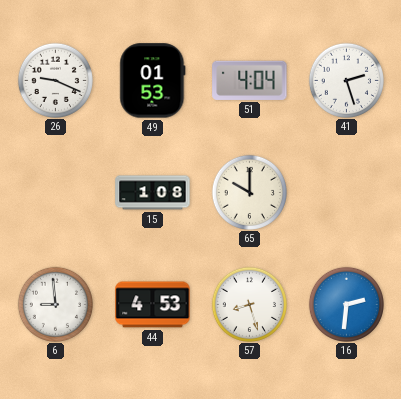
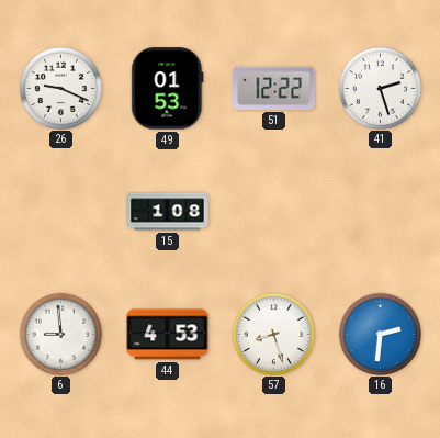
51: 4:04 -> 12:22 (274, 88)
65: 10:00 -> none (249, 192)
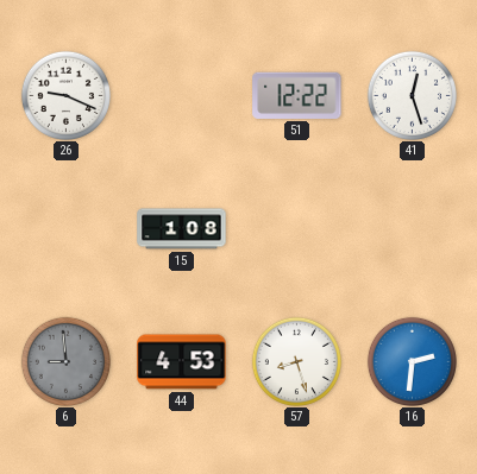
49: 01:53 -> none (168, 89)
41: 2:27 -> 12:27 (412, 95)
6 dial: white -> grey (65, 361)
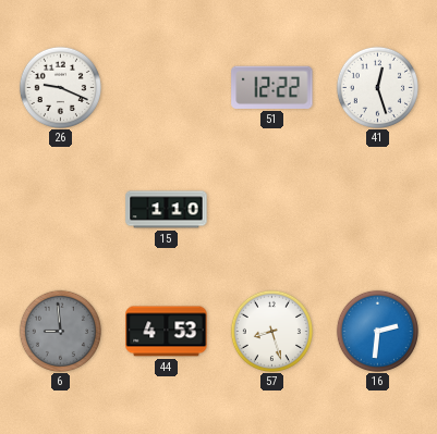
15: 1:08 -> 1:10 (167, 210)
